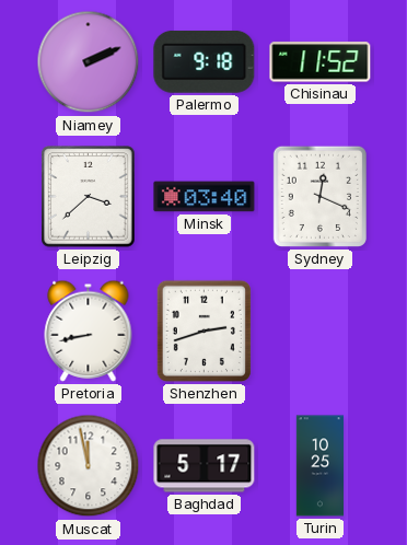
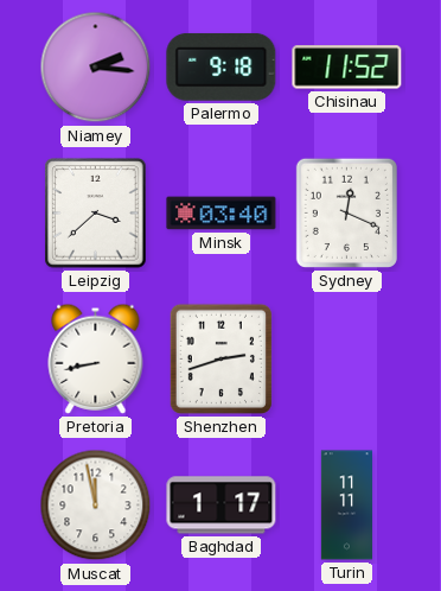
Niamey: 2:11 -> 2:16 (96, 68)
Baghdad: 5:17 -> 1:17 (222, 506)
Turin: 10:25 -> 11:11 (347, 506)
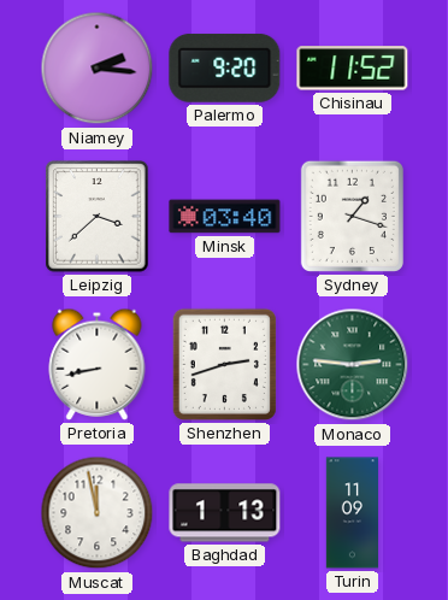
Palermo: 9:18 -> 9:20 (225, 67)
Sydney: 12:19 -> 1:18 (352, 216)
Monaco: none -> 2:46 (353, 365)
Baghdad: 1:17 -> 1:13 (225, 513)
Turin: 11:11 -> 11:09 (353, 513)
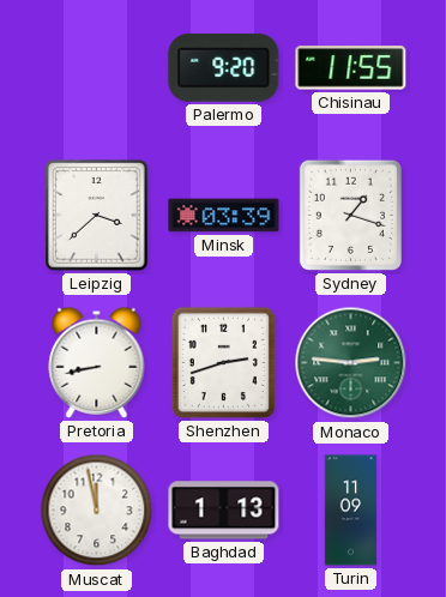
Niamey: 2:16 -> none (98, 69)
Chisinau: 11:52 -> 11:55 (351, 68)
Minsk: 03:40 -> 03:39 (224, 216)
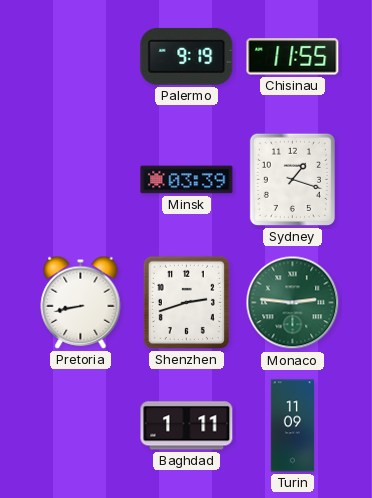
Palermo: 9:20 -> 9:19 (187, 56)
Leipzig: 3:38 -> none (97, 216)
Muscat: 11:58 -> none (97, 511)
Baghdad: 1:13 -> 1:11 (187, 426)
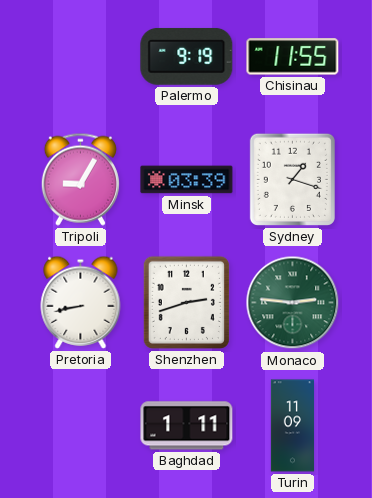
Tripoli: none -> 9:05 (80, 179)
